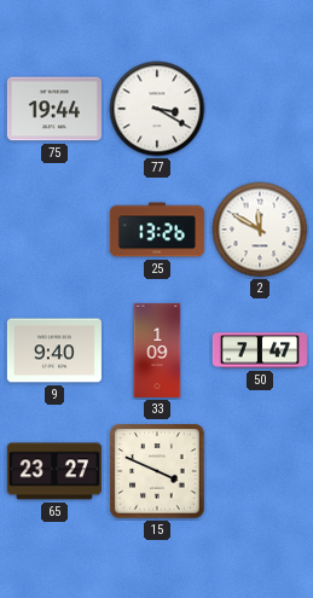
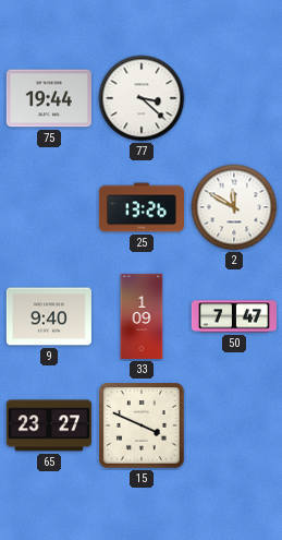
77: 3:20 -> 3:22 (142, 98)
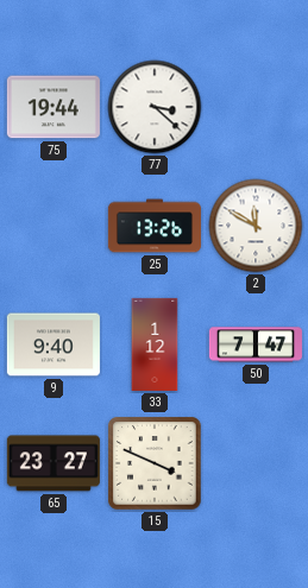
33: 1:09 -> 1:12 (155, 344)
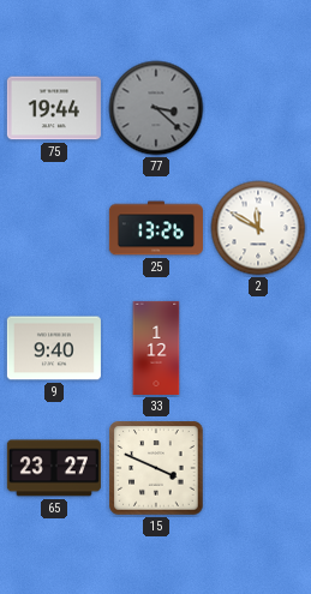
77 dial: white -> grey (156, 108)
50: 7:47 -> none (256, 344)
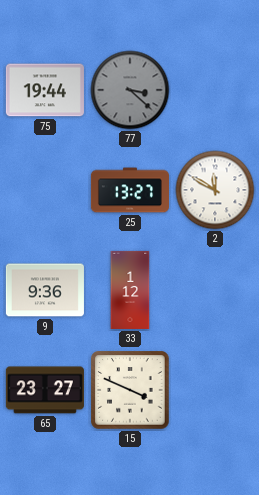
25: 13:26 -> 13:27 (130, 190)
9: 9:40 -> 9:36 (45, 290)
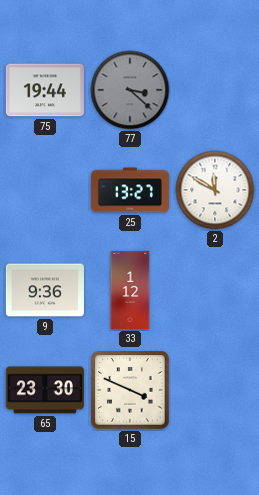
65: 23:27 -> 23:30 (45, 390)
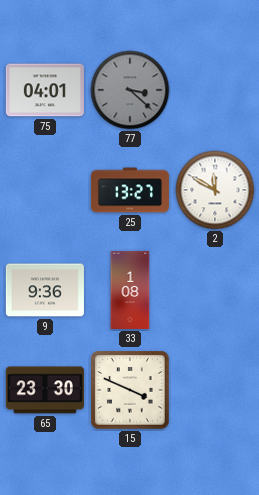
75: 19:44 -> 04:01 (45, 90)
33: 1:12 -> 1:08 (130, 290)
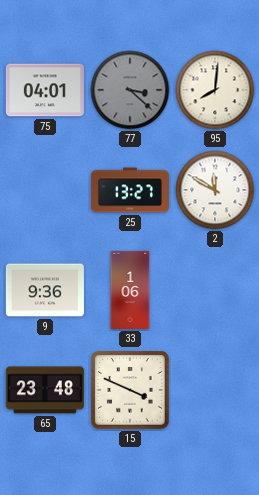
95: none -> 8:01 (215, 90)
33: 1:08 -> 1:06 (130, 290)
65: 23:30 -> 23:48 (45, 390)
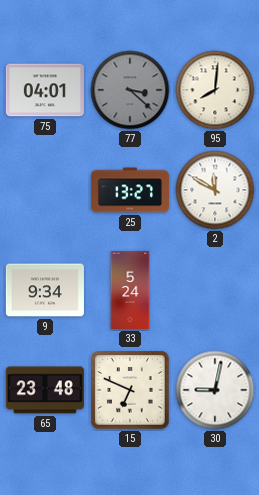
9: 9:36 -> 9:34 (45, 290)
33: 1:06 -> 5:24 (130, 290)
15: 3:49 -> 6:49 (130, 390)
30: none -> 9:02 (215, 390)
